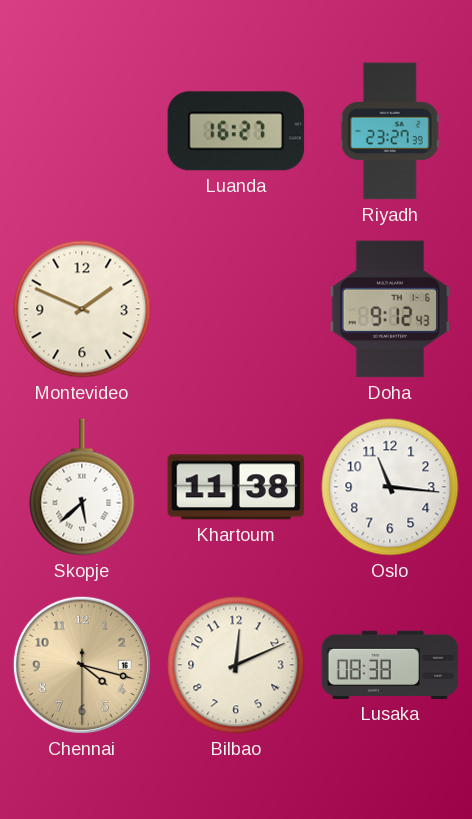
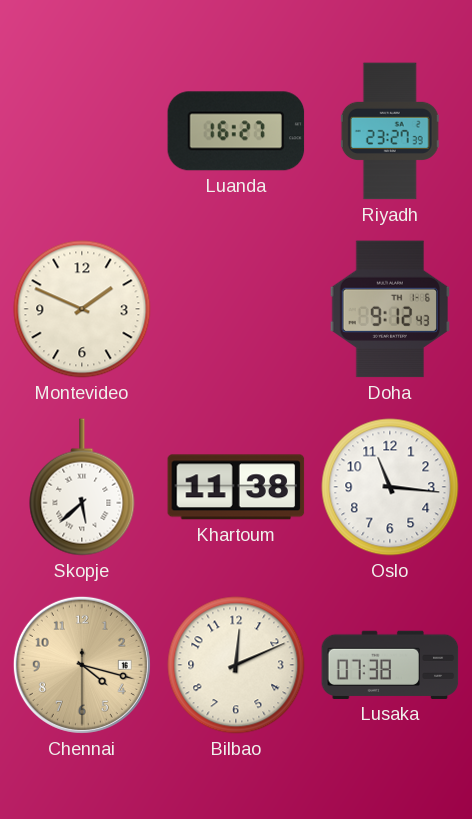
Lusaka: 08:38 -> 07:38 (390, 665)
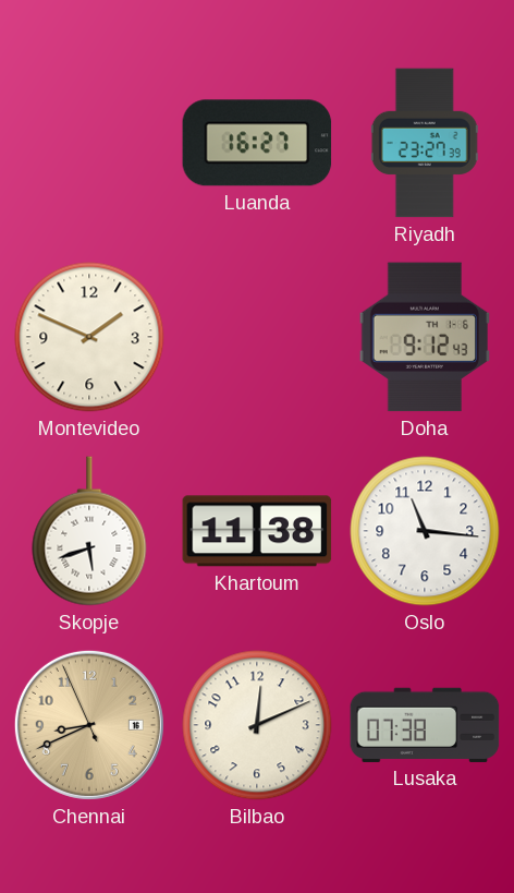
Skopje: 5:38 -> 5:42 (89, 531)
Chennai: 4:17 -> 8:40 (89, 725)
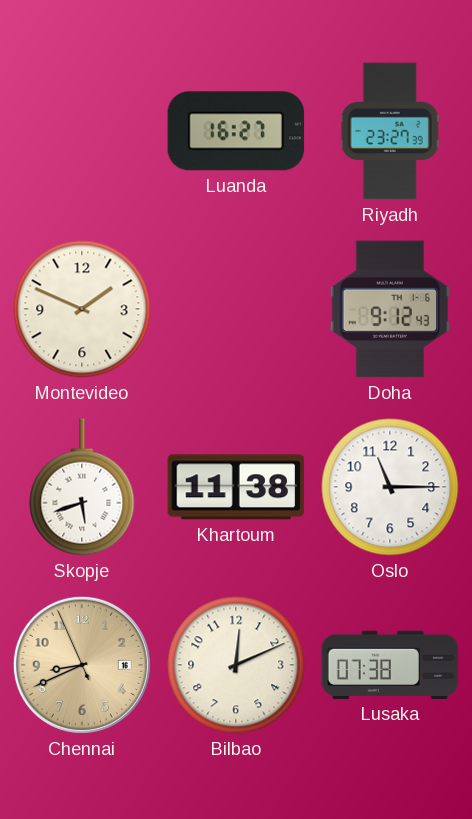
Oslo: 11:16 -> 11:15 (390, 487)
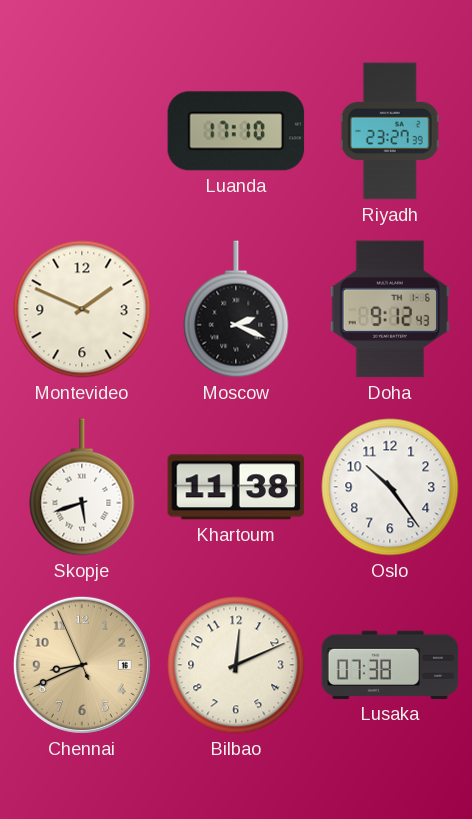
Luanda: 16:27 -> 17:10 (236, 131)
Moscow: none -> 2:19 (236, 309)
Oslo: 11:15 -> 10:24 (390, 487)
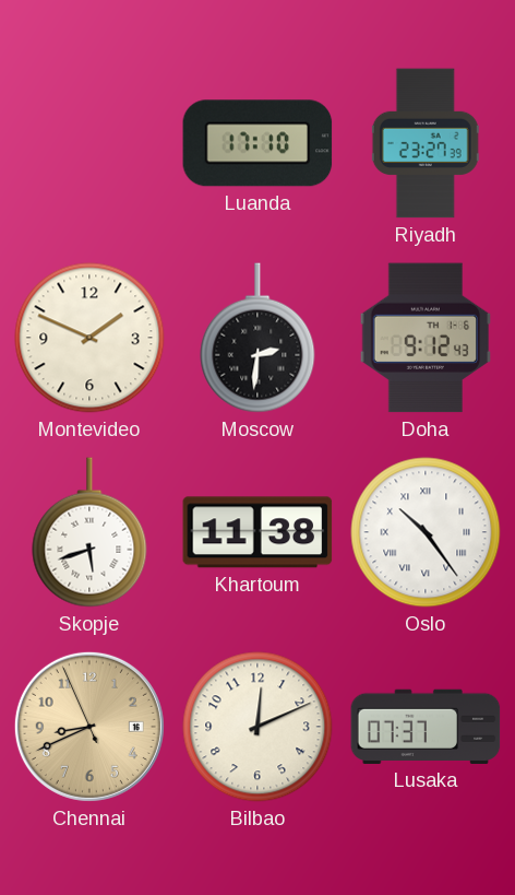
Moscow: 2:19 -> 2:31 (257, 338)
Oslo numerals: Arabic -> Roman (426, 532)
Lusaka: 07:38 -> 07:37 (426, 727)
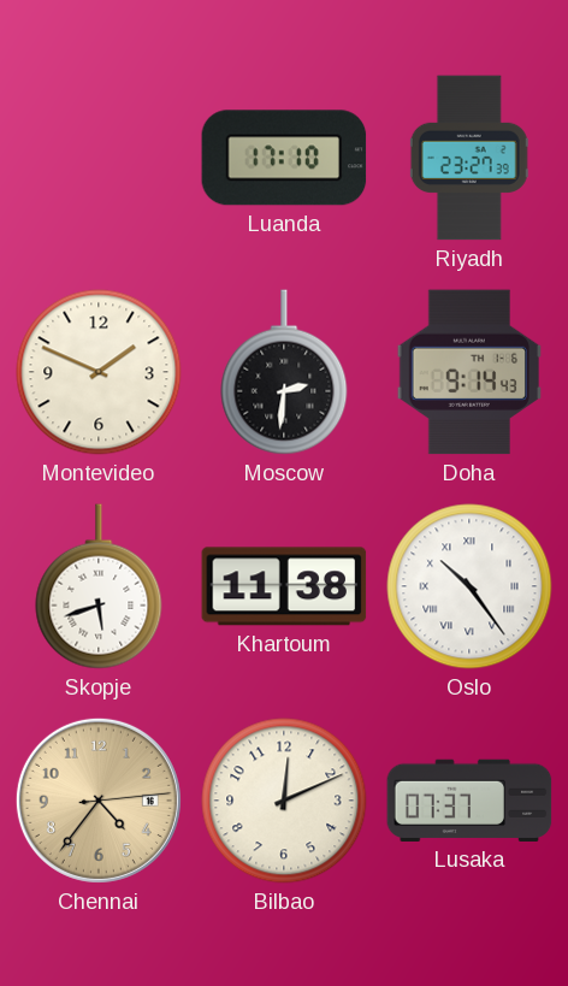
Doha: 9:12 -> 9:14 (469, 372)
Chennai: 8:40 -> 4:36 (99, 801)
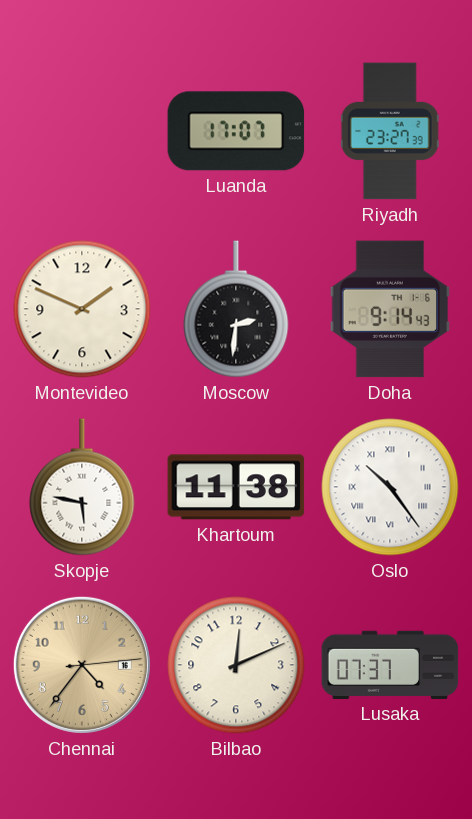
Luanda: 17:10 -> 17:07 (236, 131)
Skopje: 5:42 -> 5:47 (82, 487)
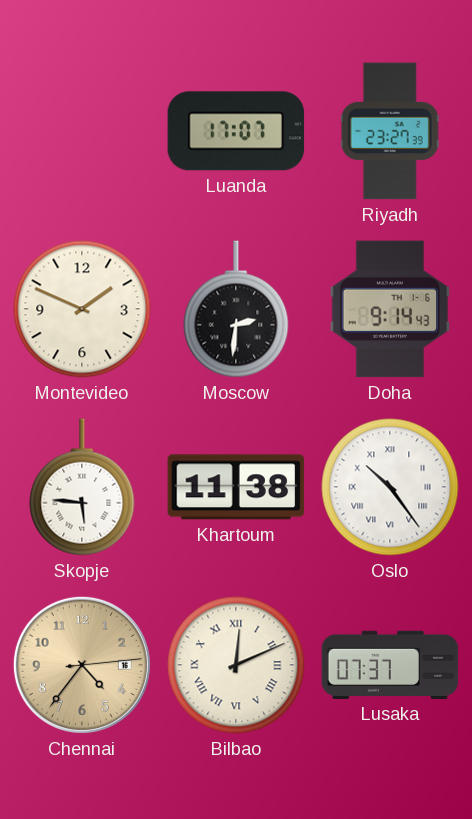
Skopje: 5:47 -> 5:46 (82, 487)
Bilbao numerals: Arabic -> Roman (236, 665)
